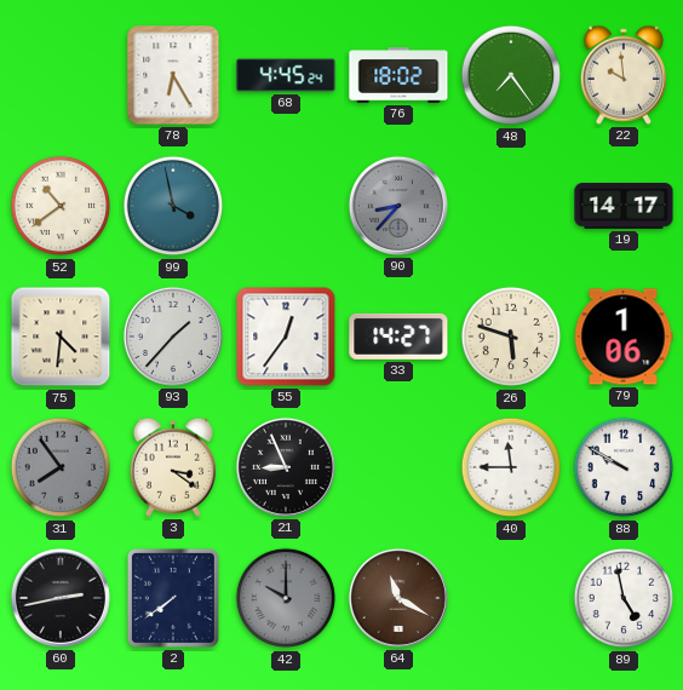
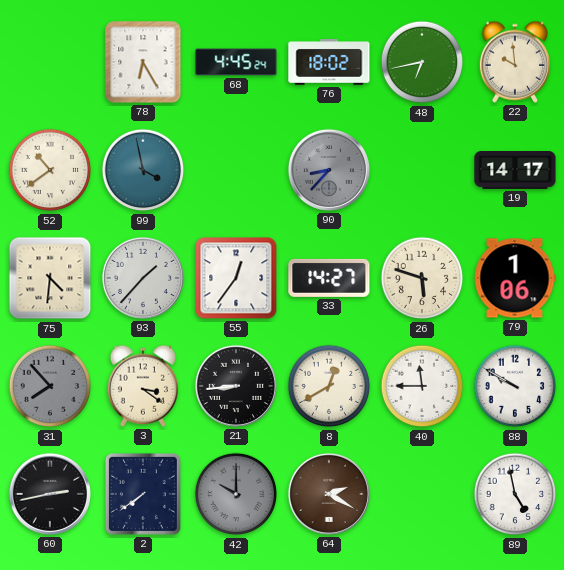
48: 7:24 -> 6:43 (422, 62)
31: 7:54 -> 7:53 (50, 386)
21: 8:56 -> 8:44 (236, 386)
8: none -> 12:40 (329, 386)
64: 11:20 -> 2:20 (329, 494)
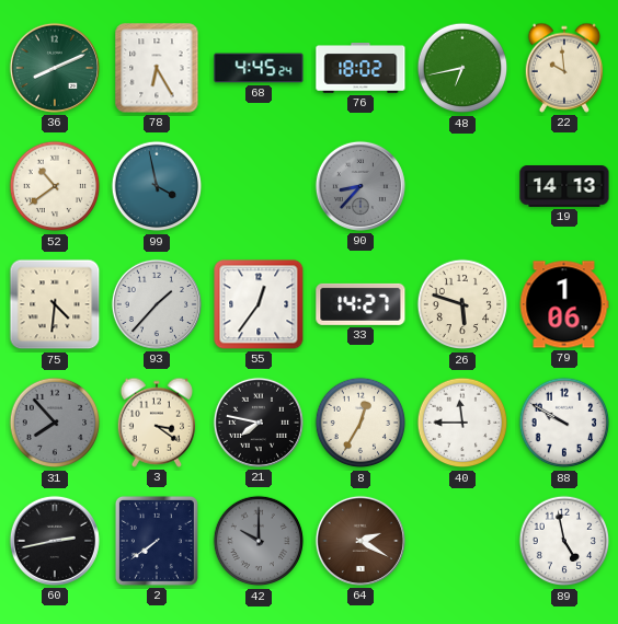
36: none -> 8:11 (55, 68)
19: 14:17 -> 14:13 (564, 187)
21: 8:44 -> 7:47 (259, 423)
8: 12:40 -> 12:35 (360, 423)
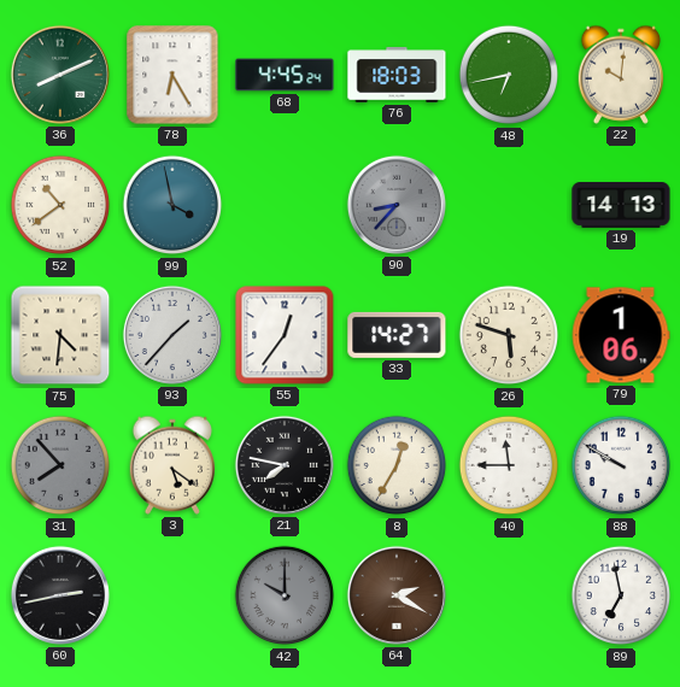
76: 18:02 -> 18:03 (397, 76)
22: 9:59 -> 10:01 (620, 75)
3: 3:21 -> 5:21 (171, 465)
2: 7:39 -> none (157, 541)
89: 4:58 -> 6:58 (621, 595)
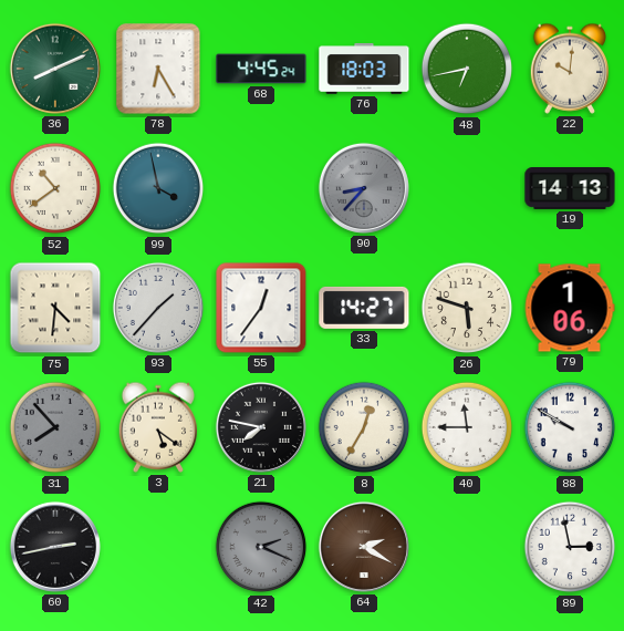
42: 10:00 -> 2:19 (261, 547)
89: 6:58 -> 2:58 (570, 547)
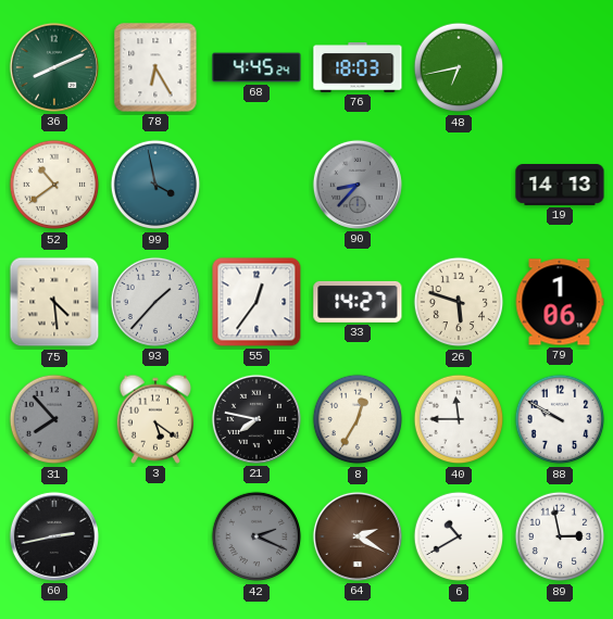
22: 10:01 -> none (569, 69)
75: 4:31 -> 4:29 (54, 302)
6: none -> 10:40 (459, 536)
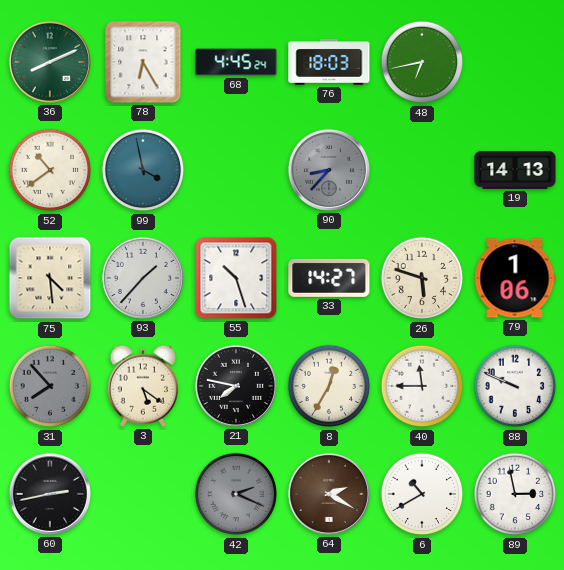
55: 12:36 -> 10:27 (236, 278)
88: 9:50 -> 9:49 (515, 386)
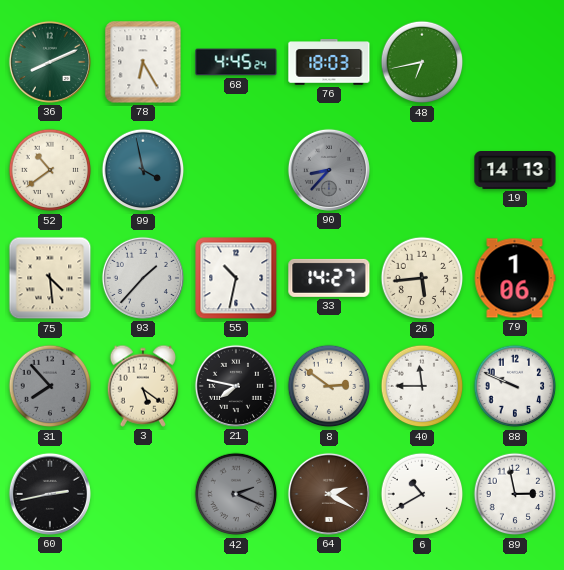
55: 10:27 -> 10:32 (236, 278)
26: 5:48 -> 5:44 (422, 278)
8: 12:35 -> 2:51 (329, 386)
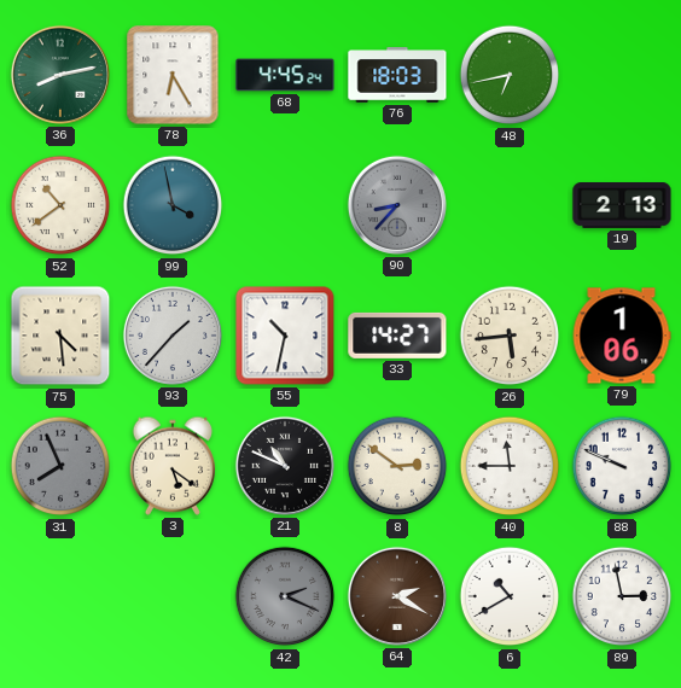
36: 8:11 -> 8:13 (60, 75)
19: 14:13 -> 2:13 (622, 206)
31: 7:53 -> 7:56 (60, 466)
21: 7:47 -> 10:49 (285, 466)
60: 2:43 -> none (50, 494)
